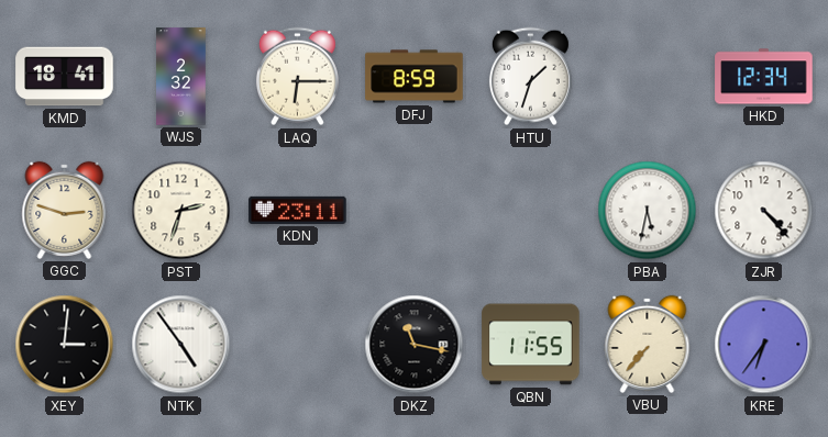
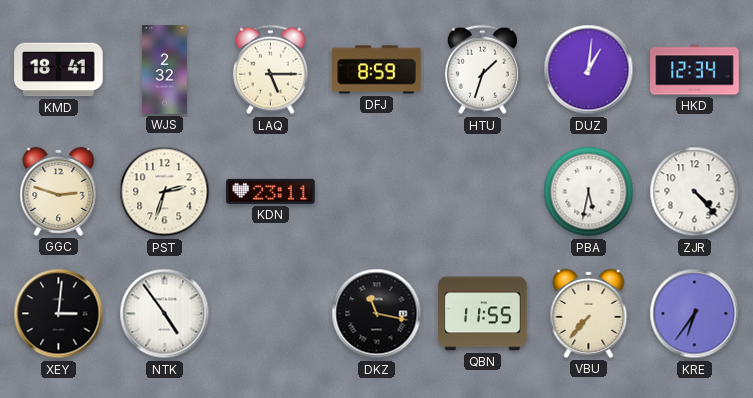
LAQ: 6:15 -> 5:15 (270, 70)
DUZ: none -> 1:01 (589, 70)
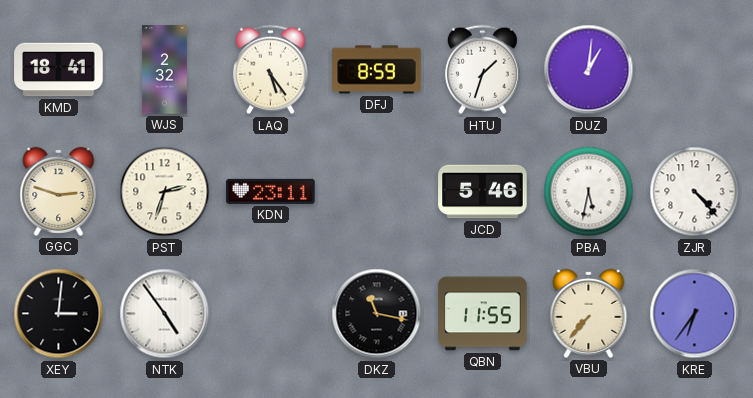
LAQ: 5:15 -> 5:24 (270, 70)
HKD: 12:34 -> none (695, 70)
JCD: none -> 5:46 (483, 192)
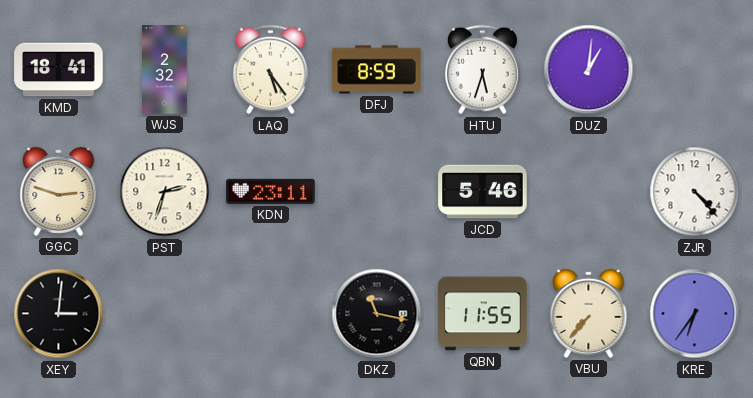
HTU: 1:33 -> 5:33 (482, 70)
PBA: 5:32 -> none (589, 192)
NTK: 4:54 -> none (165, 314)
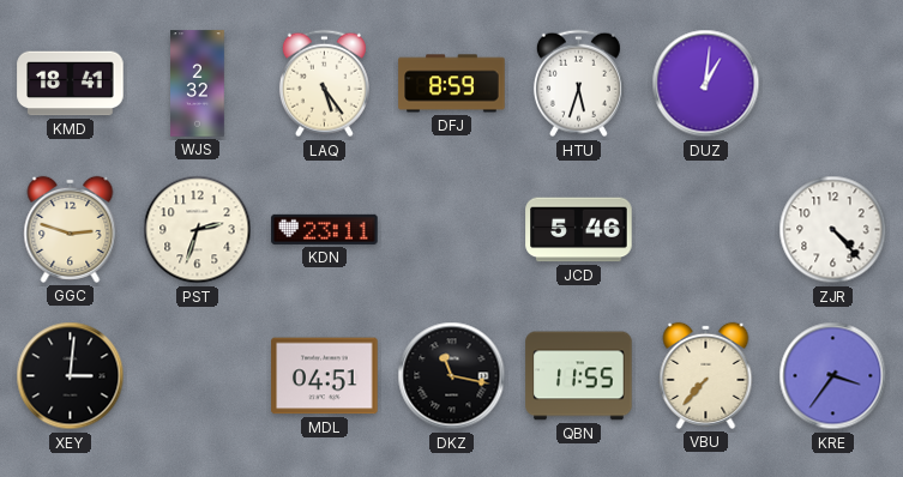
MDL: none -> 04:51 (325, 376)
KRE: 6:36 -> 3:36 (833, 376)
